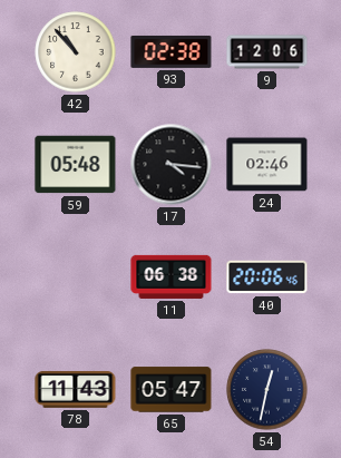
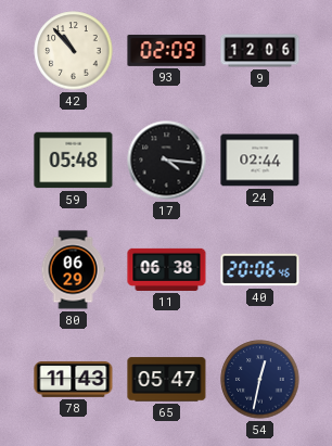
93: 02:38 -> 02:09 (167, 50)
24: 02:46 -> 02:44 (260, 161)
80: none -> 06:29 (73, 270)
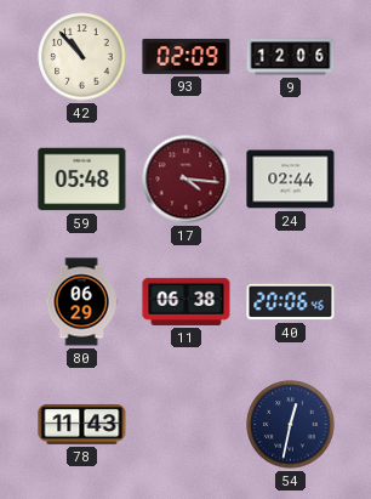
17 dial: black -> burgundy (187, 180)
65: 05:47 -> none (167, 380)
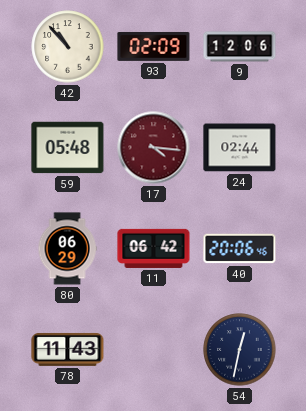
11: 06:38 -> 06:42 (154, 248)
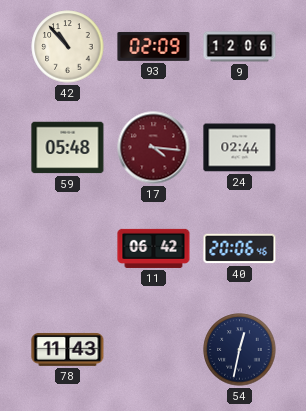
80: 06:29 -> none (67, 249)
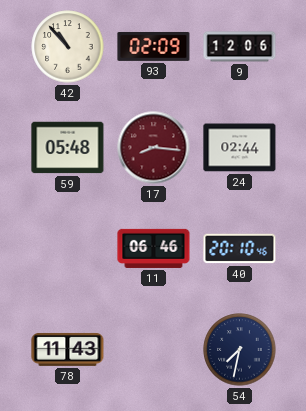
17: 4:16 -> 8:16 (154, 148)
11: 06:42 -> 06:46 (154, 248)
40: 20:06 -> 20:10 (240, 249)
54: 12:32 -> 7:32 (240, 350)
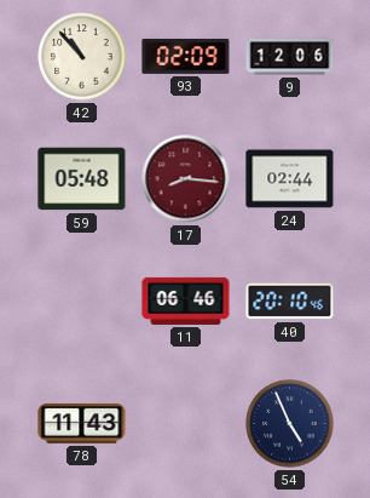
54: 7:32 -> 4:56 (290, 424)
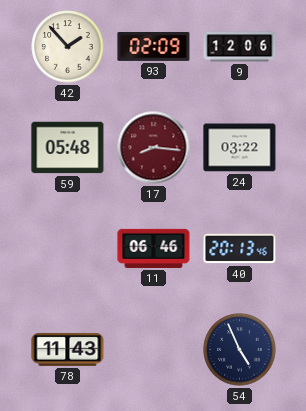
42: 10:53 -> 1:53 (68, 47)
24: 02:44 -> 03:22 (240, 148)
40: 20:10 -> 20:13 (240, 249)
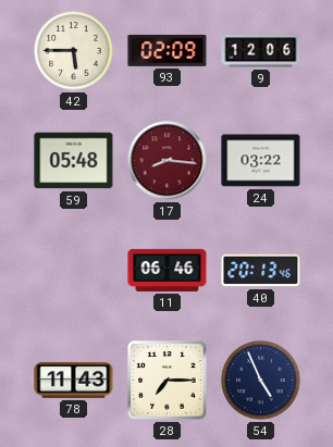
42: 1:53 -> 5:45 (74, 51)
28: none -> 7:15 (168, 381)
